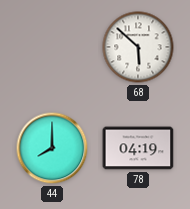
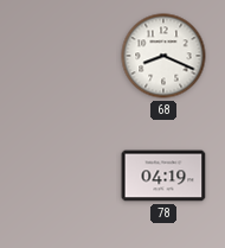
68: 5:52 -> 8:19 (163, 56)
44: 8:00 -> none (52, 148)
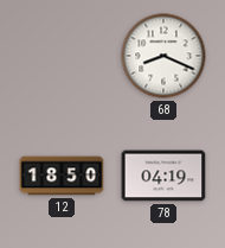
12: none -> 18:50 (62, 176)
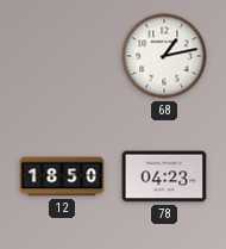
68: 8:19 -> 1:13 (164, 56)
78: 04:19 -> 04:23 (164, 176)
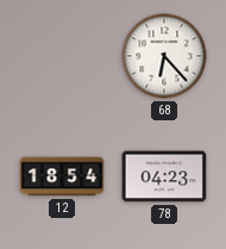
68: 1:13 -> 6:23 (164, 56)
12: 18:50 -> 18:54 (62, 176)
